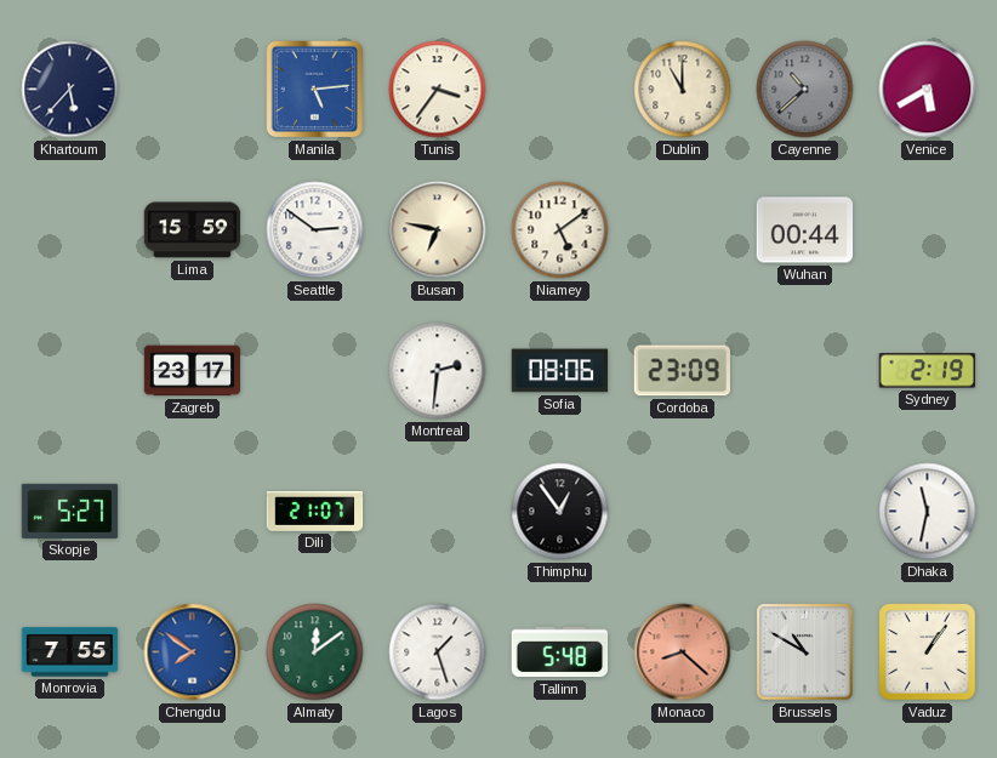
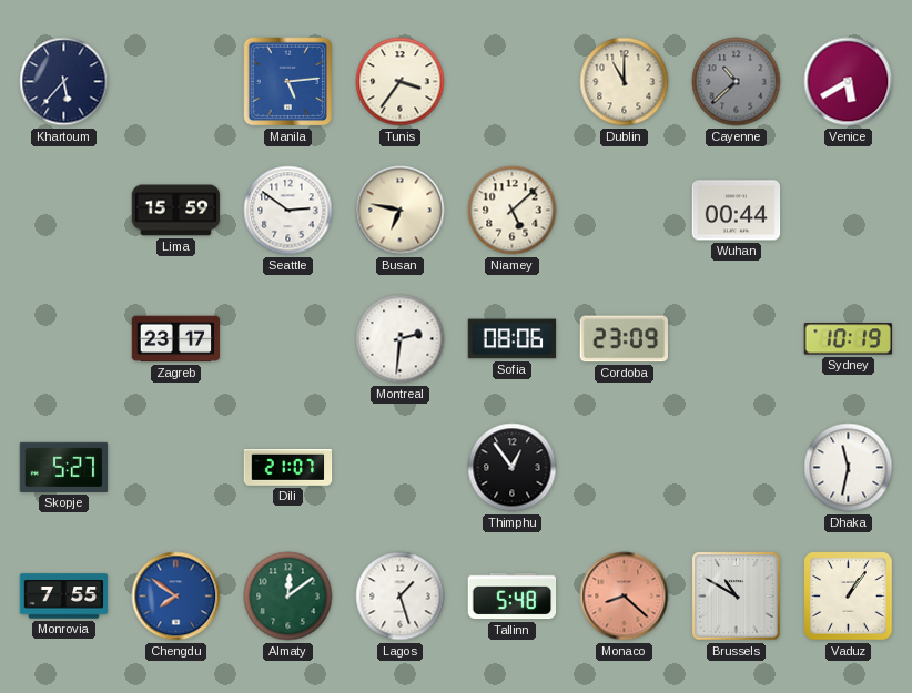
Niamey: 5:09 -> 5:08 (513, 211)
Sydney: 2:19 -> 10:19 (848, 339)
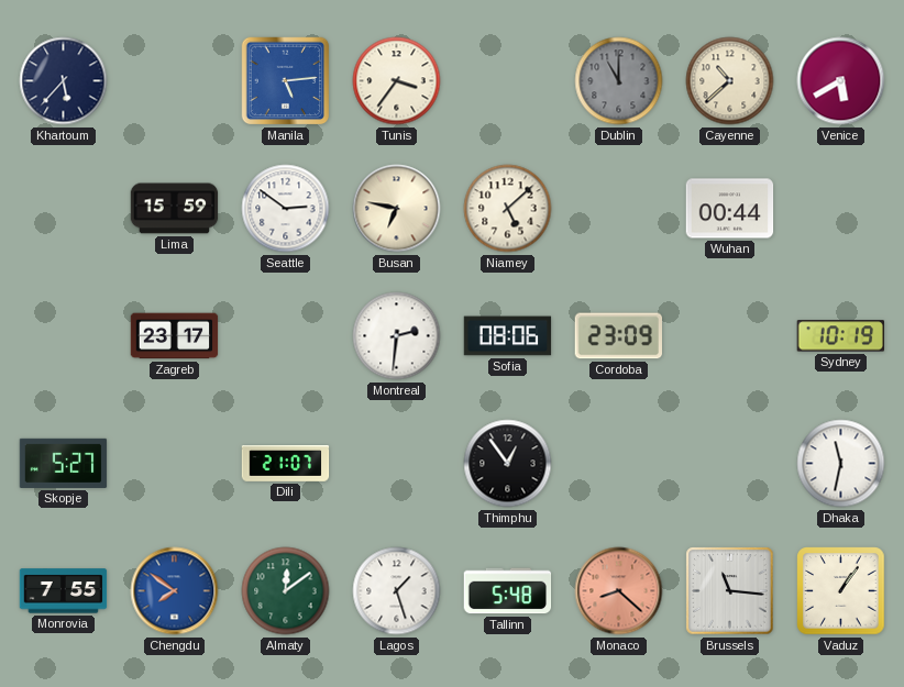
Dublin dial: cream -> grey (619, 81)
Cayenne dial: grey -> cream (730, 81)
Brussels: 10:50 -> 11:16 (730, 591)
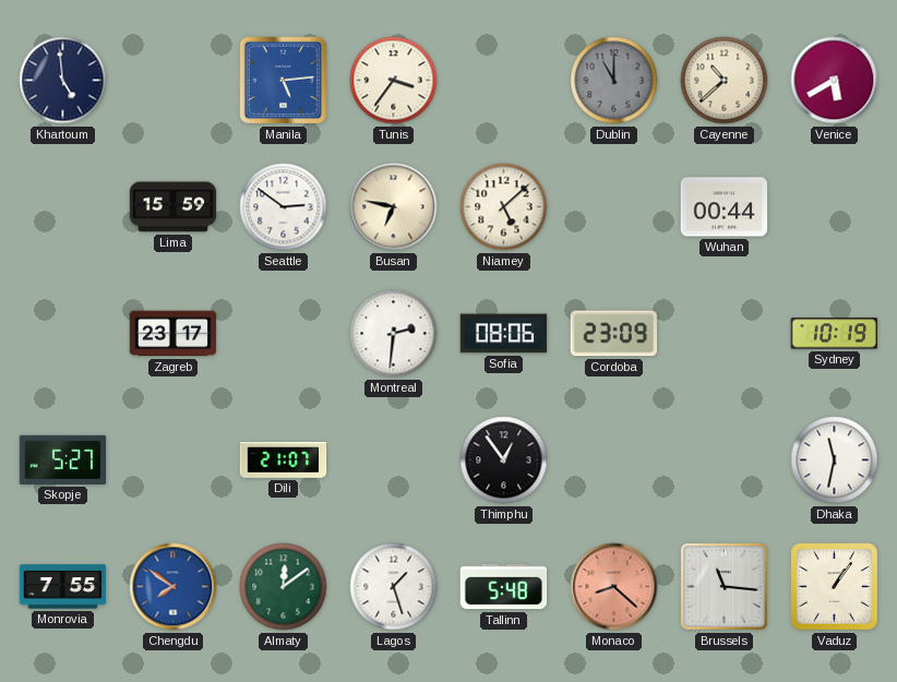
Khartoum: 5:37 -> 4:59 (63, 81)
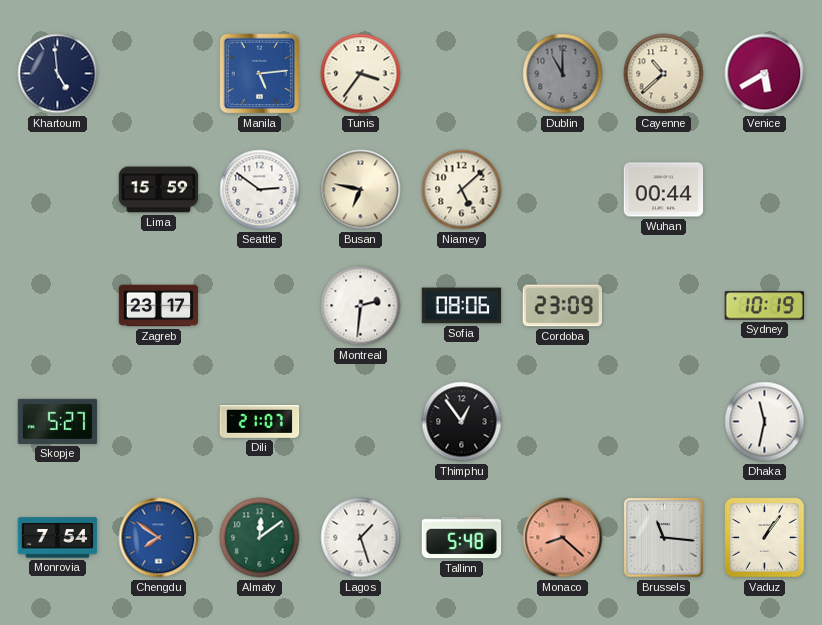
Monrovia: 7:55 -> 7:54 (58, 538)
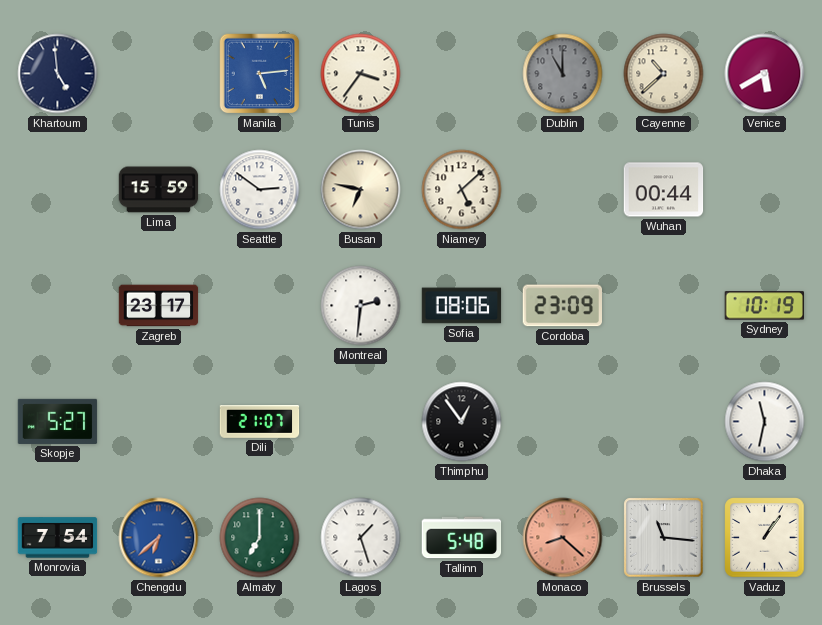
Chengdu: 7:51 -> 6:38 (159, 538)
Almaty: 12:09 -> 7:00 (260, 538)
